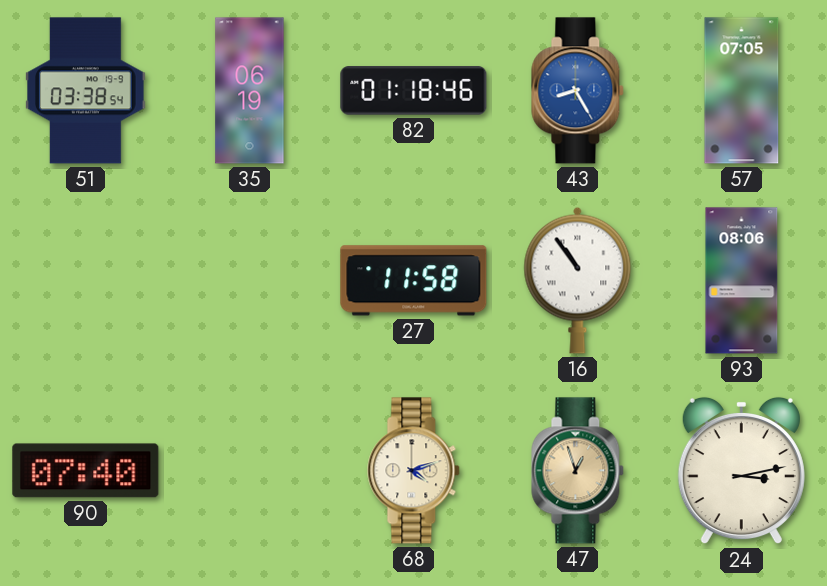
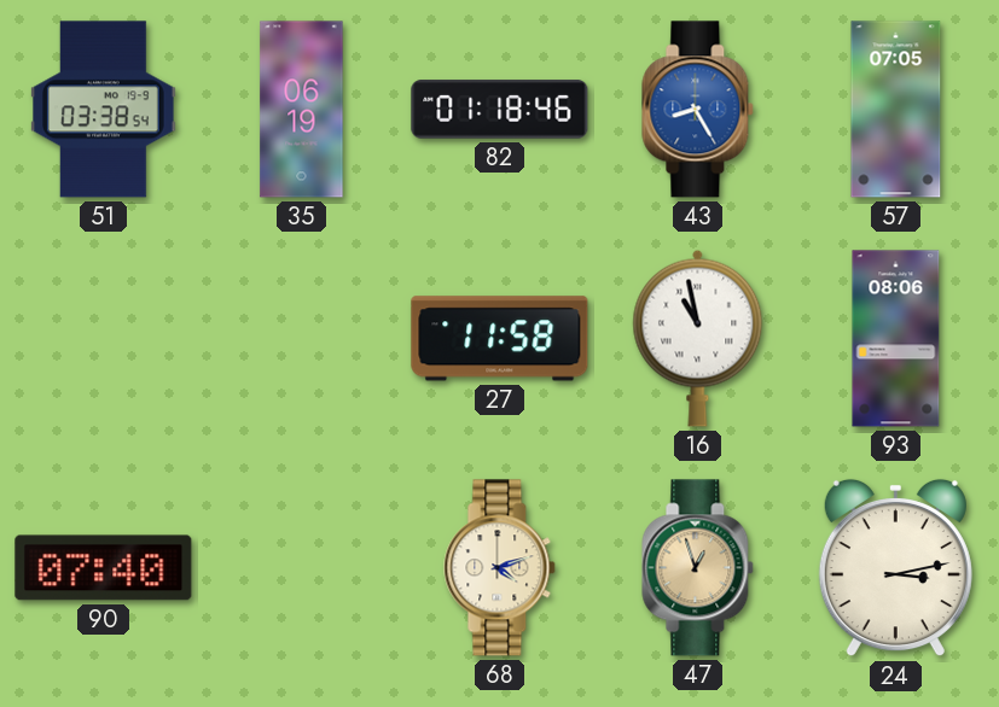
16: 10:54 -> 10:58 (698, 338)
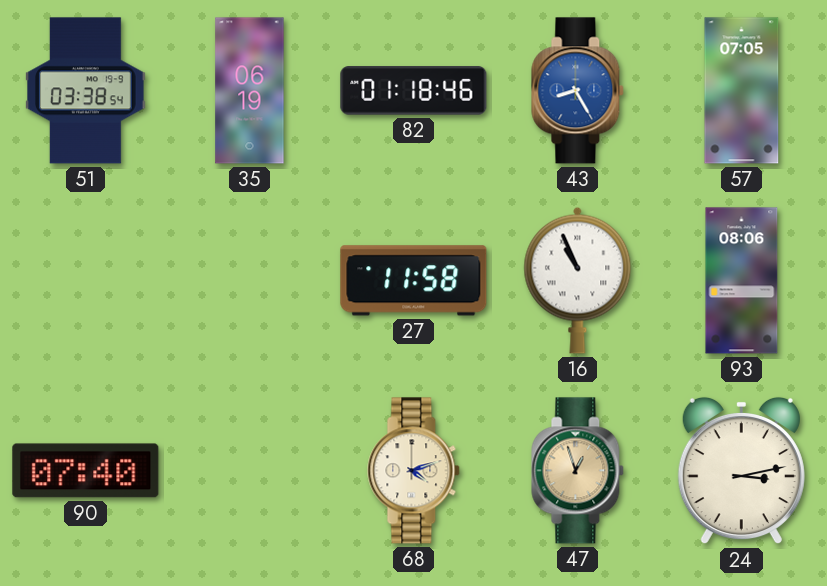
16: 10:58 -> 10:56 (578, 280)
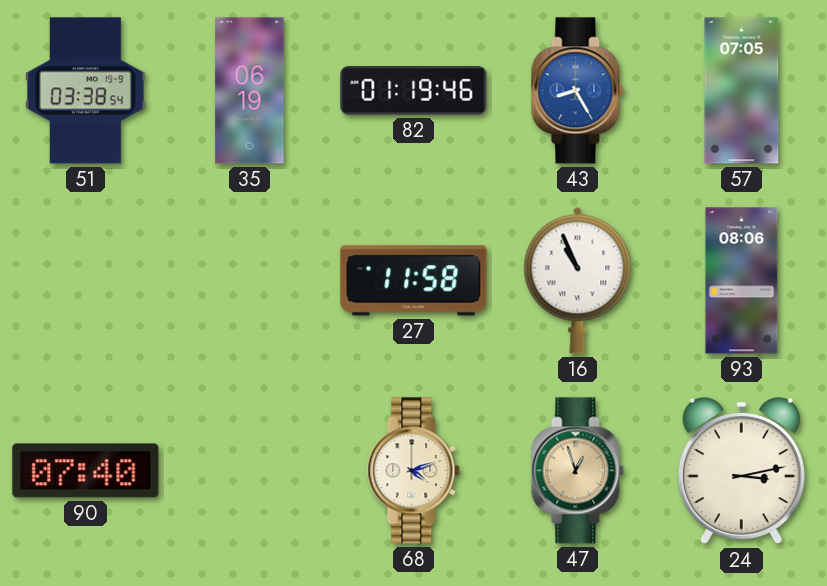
82: 01:18 -> 01:19 (414, 91)
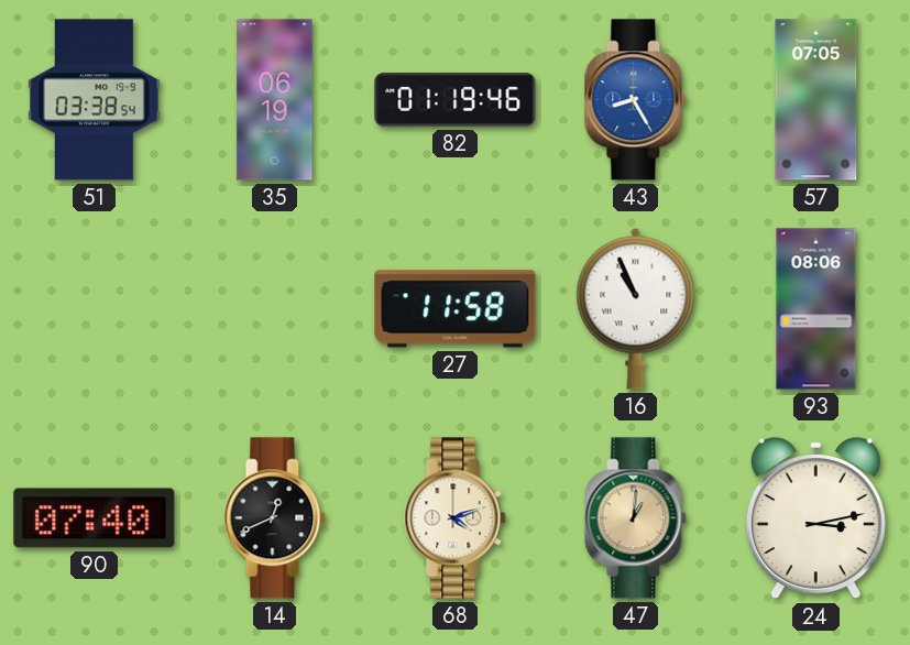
14: none -> 12:41 (275, 518)
47: 12:57 -> 1:01 (636, 518)
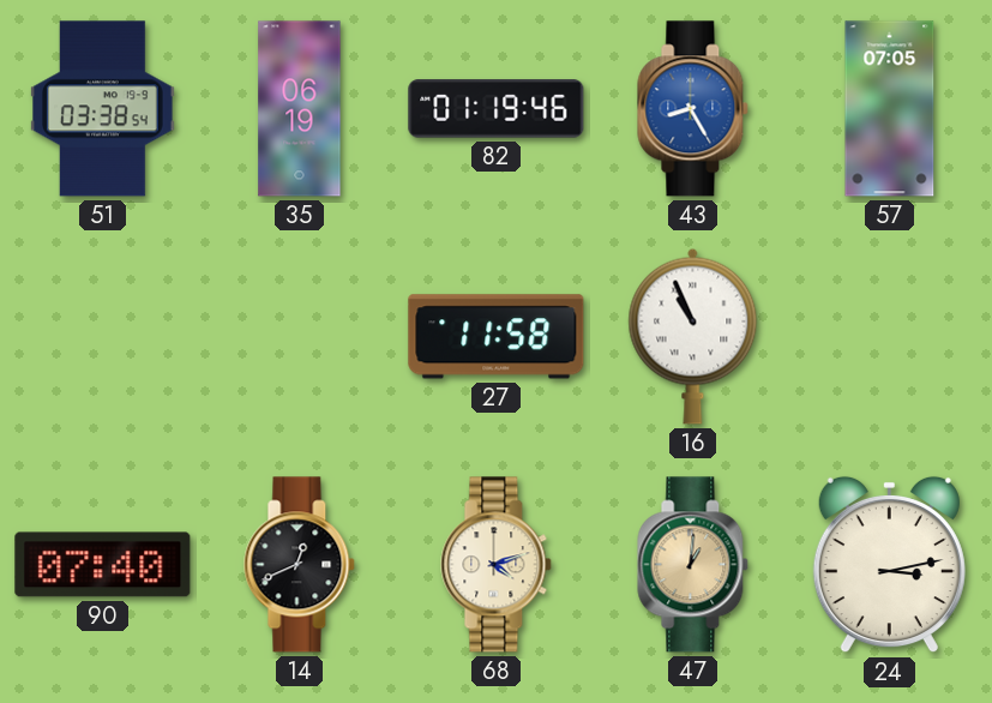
93: 08:06 -> none (816, 309)
